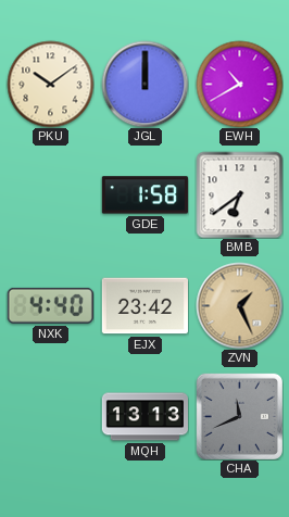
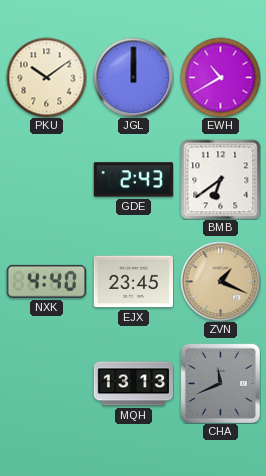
GDE: 1:58 -> 2:43 (133, 180)
EJX: 23:42 -> 23:45 (133, 282)
ZVN: 1:26 -> 1:19 (220, 281)
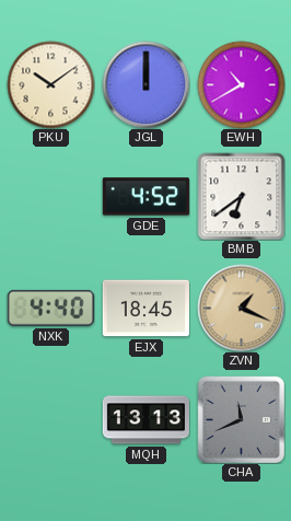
GDE: 2:43 -> 4:52 (145, 197)
EJX: 23:45 -> 18:45 (145, 309)
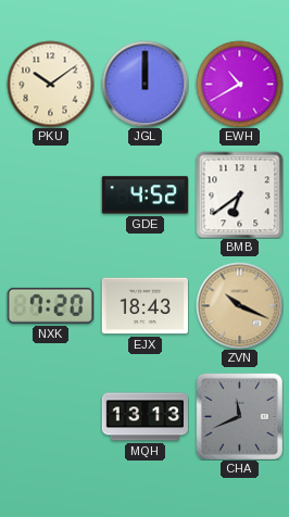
NXK: 4:40 -> 7:20 (50, 305)
EJX: 18:45 -> 18:43 (144, 306)
ZVN: 1:19 -> 10:19 (239, 305)
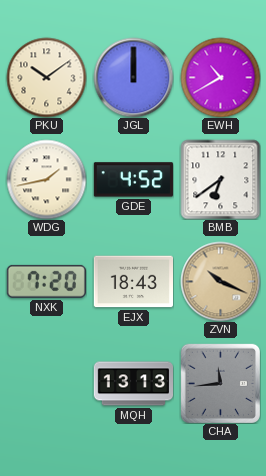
WDG: none -> 1:43 (46, 179)
CHA: 11:41 -> 11:44 (220, 383)
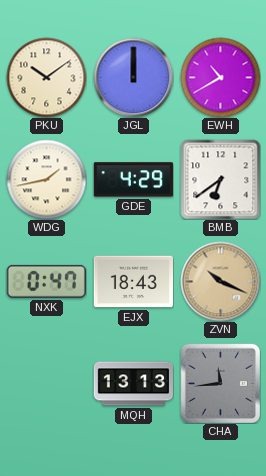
GDE: 4:52 -> 4:29 (133, 180)
NXK: 7:20 -> 0:47 (46, 281)
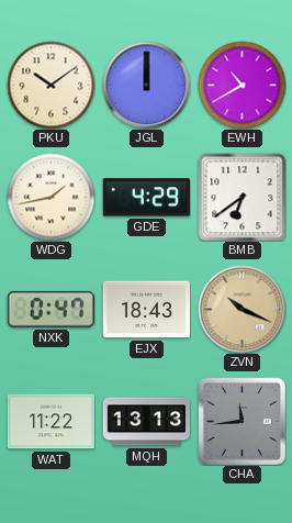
WAT: none -> 11:22 (50, 422)
